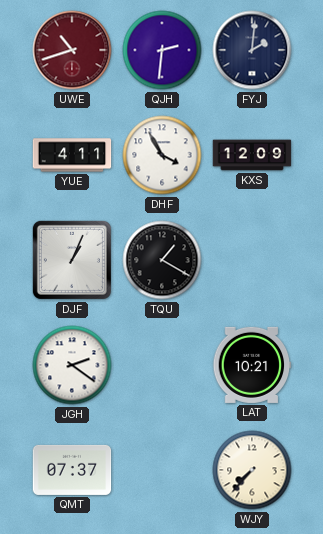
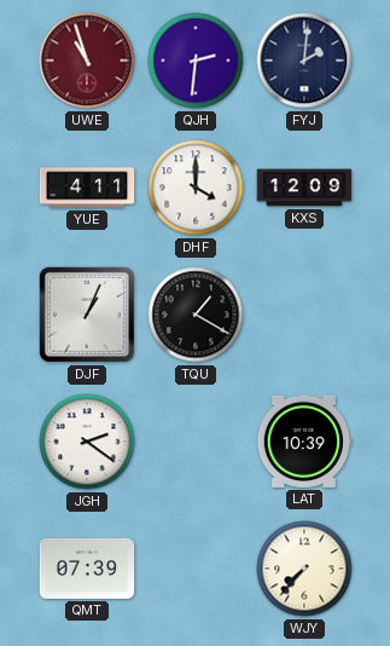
UWE: 10:42 -> 10:57 (87, 60)
DHF: 3:55 -> 4:00 (196, 188)
LAT: 10:21 -> 10:39 (304, 442)
QMT: 07:37 -> 07:39 (87, 569)
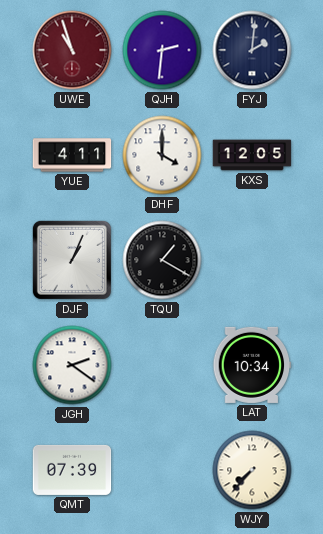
KXS: 12:09 -> 12:05 (252, 155)
LAT: 10:39 -> 10:34 (252, 365)
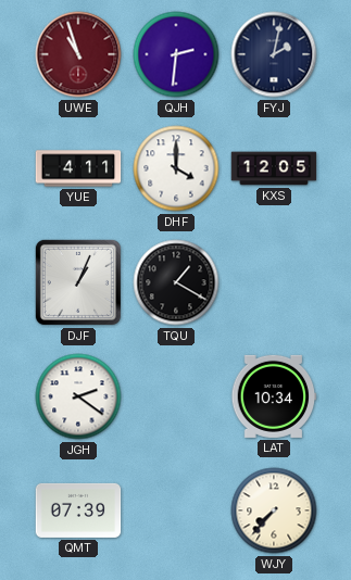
FYJ: 2:01 -> 2:02 (274, 54)
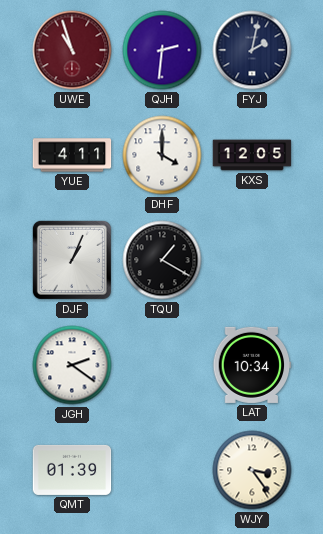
QMT: 07:39 -> 01:39 (72, 470)
WJY: 7:37 -> 3:24 (252, 470)
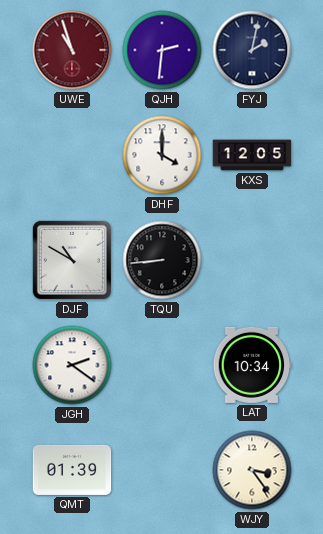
YUE: 4:11 -> none (72, 155)
DJF: 1:04 -> 10:50 (72, 260)
TQU: 1:20 -> 8:44 (162, 260)
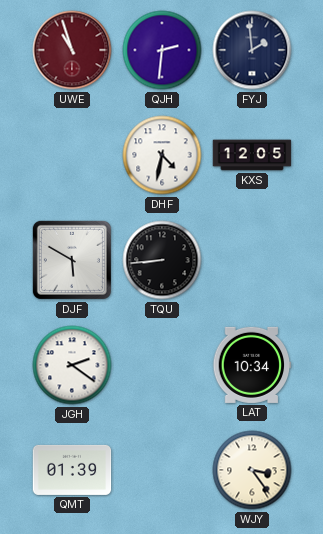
FYJ: 2:02 -> 1:59 (252, 50)
DHF: 4:00 -> 4:32 (162, 155)
DJF: 10:50 -> 5:50 (72, 260)
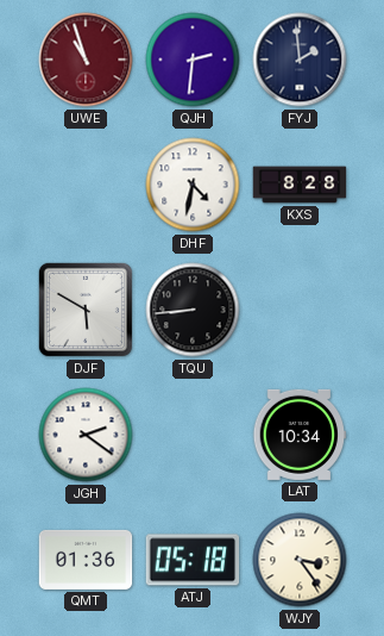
KXS: 12:05 -> 8:28 (300, 185)
QMT: 01:39 -> 01:36 (86, 560)
ATJ: none -> 05:18 (193, 560)
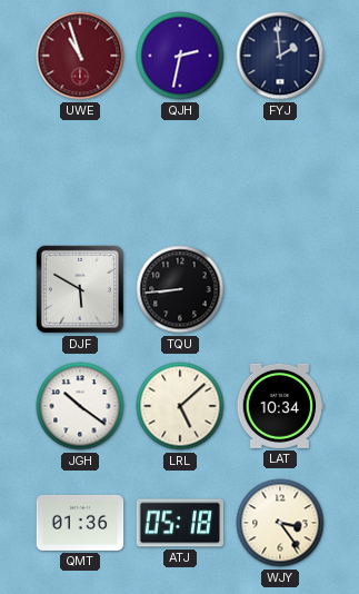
QJH: 2:31 -> 2:32 (180, 56)
DHF: 4:32 -> none (193, 185)
KXS: 8:28 -> none (300, 185)
JGH: 2:21 -> 10:21 (80, 406)
LRL: none -> 5:08 (180, 406)
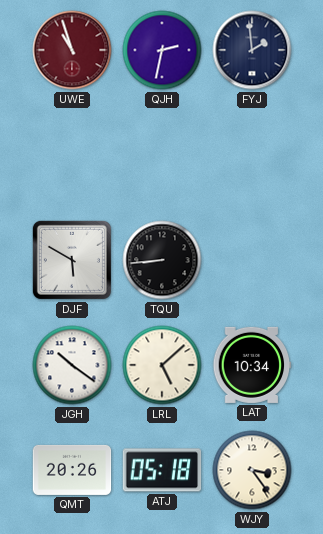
QMT: 01:36 -> 20:26 (72, 470)
